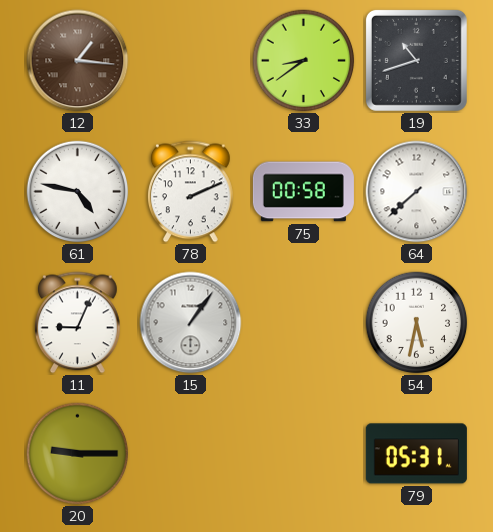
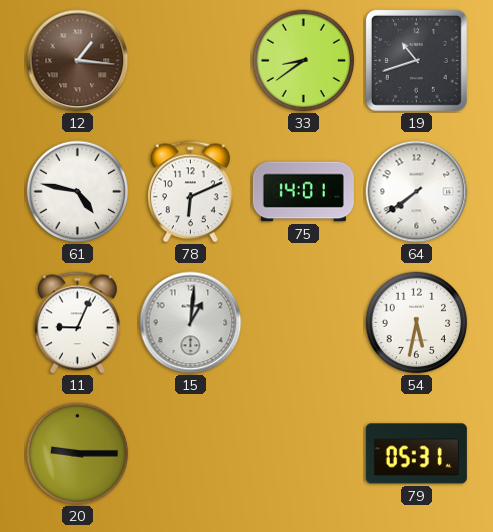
78: 2:11 -> 6:11 (190, 192)
75: 00:58 -> 14:01 (303, 192)
64: 7:38 -> 7:39 (417, 192)
15: 1:06 -> 1:01 (191, 323)
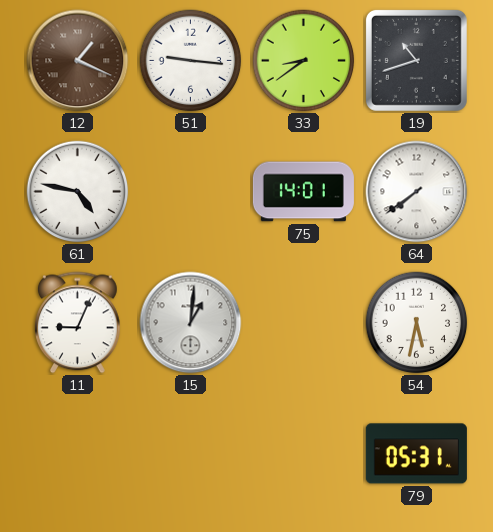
12: 1:16 -> 1:19 (78, 61)
51: none -> 9:16 (191, 61)
78: 6:11 -> none (190, 192)
20: 9:15 -> none (78, 454)
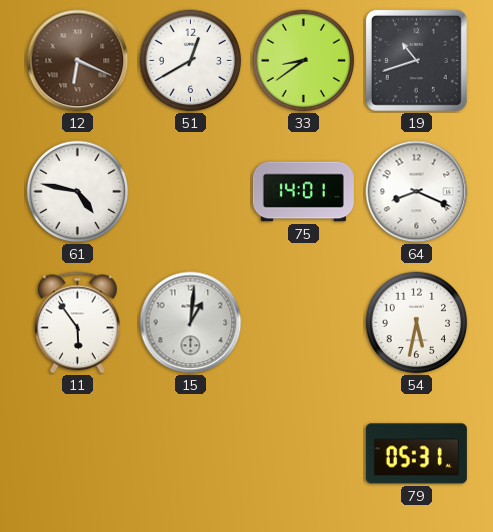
12: 1:19 -> 6:19 (78, 61)
51: 9:16 -> 12:40 (191, 61)
64: 7:39 -> 8:19 (417, 192)
11: 9:04 -> 5:54 (77, 323)
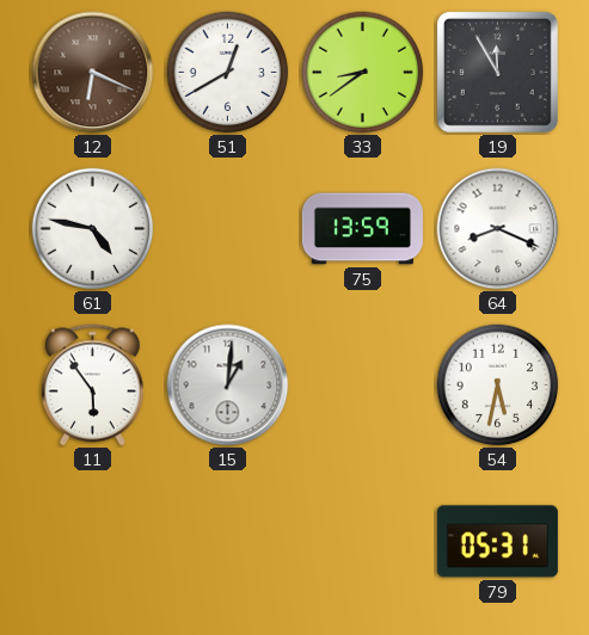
19: 10:42 -> 11:55 (497, 72)
75: 14:01 -> 13:59 (362, 229)
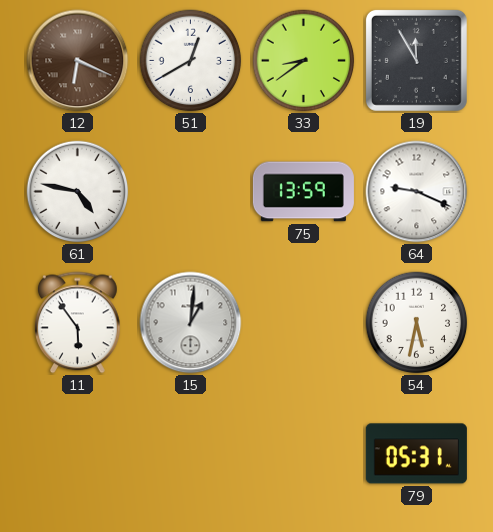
64: 8:19 -> 9:19 (417, 192)
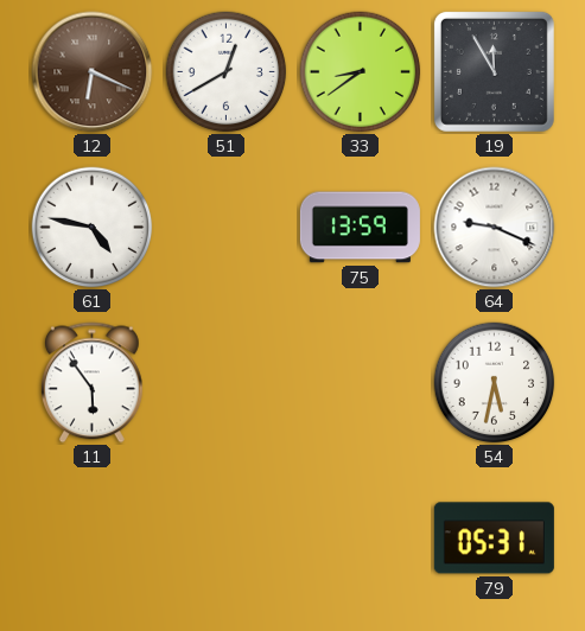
15: 1:01 -> none (191, 323)
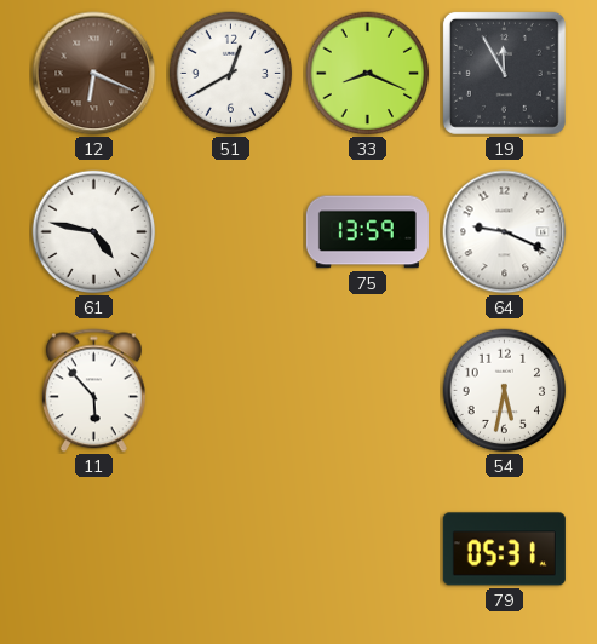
33: 8:39 -> 8:19 (368, 74)
11: 5:54 -> 5:53 (93, 391)
